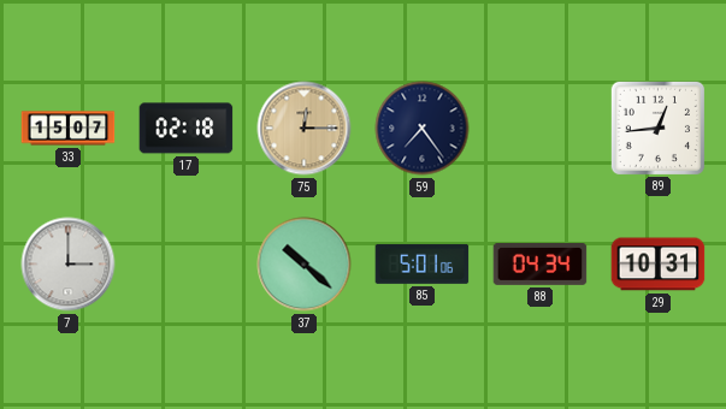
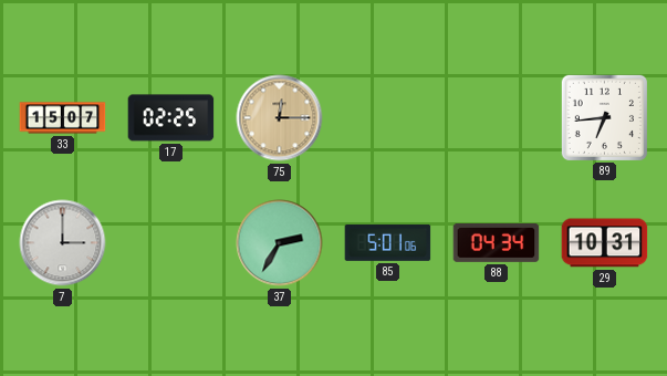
17: 02:18 -> 02:25 (171, 118)
59: 7:24 -> none (423, 129)
89: 12:44 -> 6:44 (604, 117)
37: 10:22 -> 2:35 (280, 243)
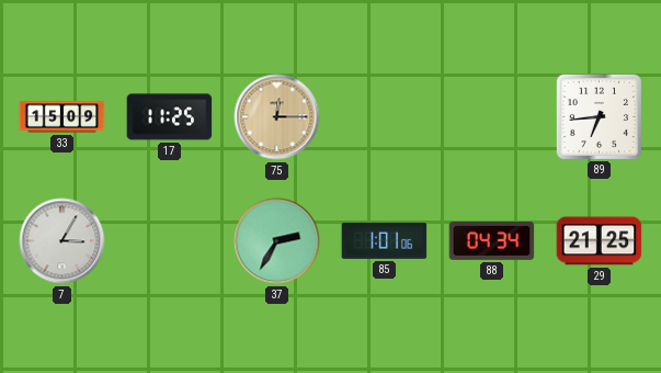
33: 15:07 -> 15:09 (62, 117)
17: 02:25 -> 11:25 (170, 117)
7: 3:00 -> 3:05 (62, 241)
85: 5:01 -> 1:01 (385, 240)
29: 10:31 -> 21:25 (600, 241)
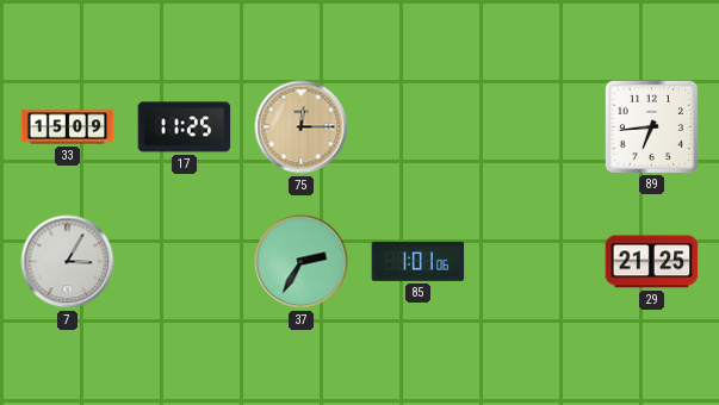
88: 04:34 -> none (492, 241)
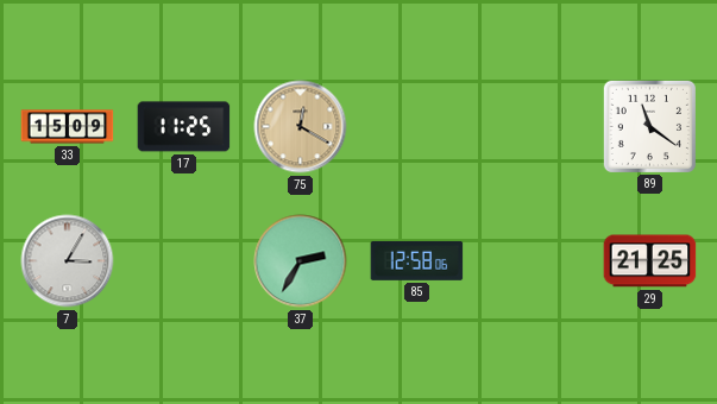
75: 12:15 -> 12:20 (301, 127)
89: 6:44 -> 11:21 (649, 126)
85: 1:01 -> 12:58 (417, 260)
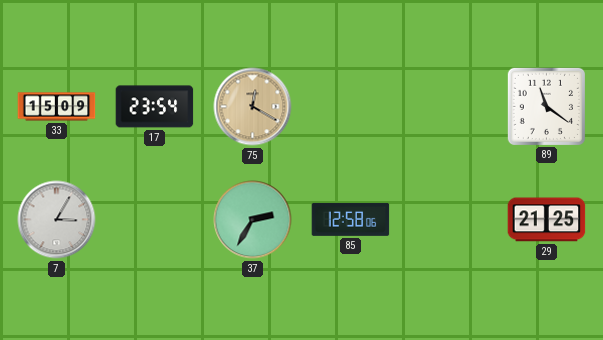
17: 11:25 -> 23:54 (155, 107)
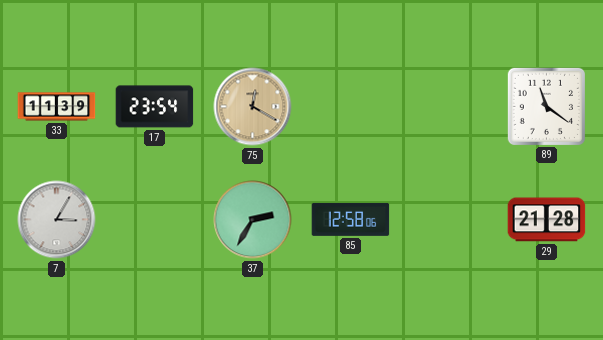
33: 15:09 -> 11:39 (57, 107)
29: 21:25 -> 21:28 (547, 220)
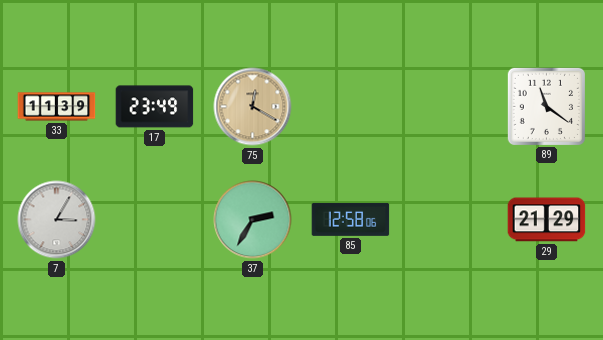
17: 23:54 -> 23:49 (155, 107)
29: 21:28 -> 21:29 (547, 220)
